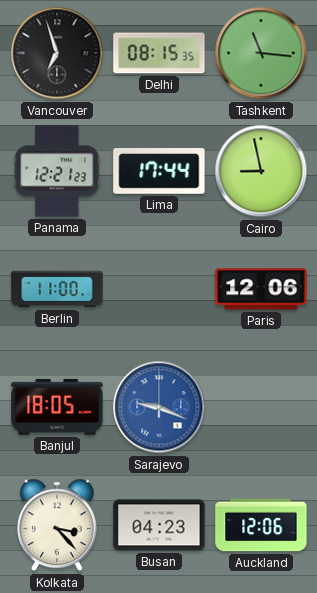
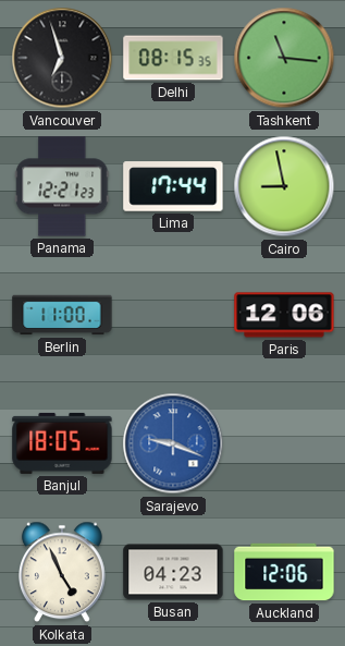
Kolkata: 3:23 -> 4:56 (62, 572)
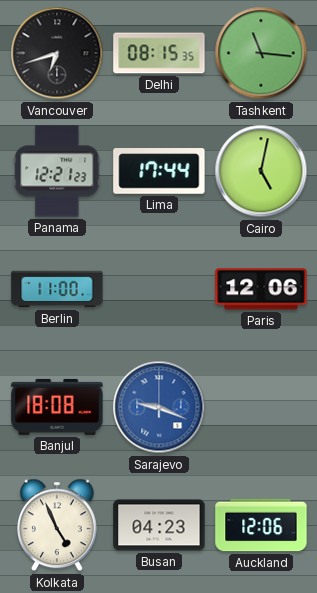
Vancouver: 6:57 -> 6:42 (57, 53)
Cairo: 8:58 -> 5:02 (261, 171)
Banjul: 18:05 -> 18:08 (57, 407)
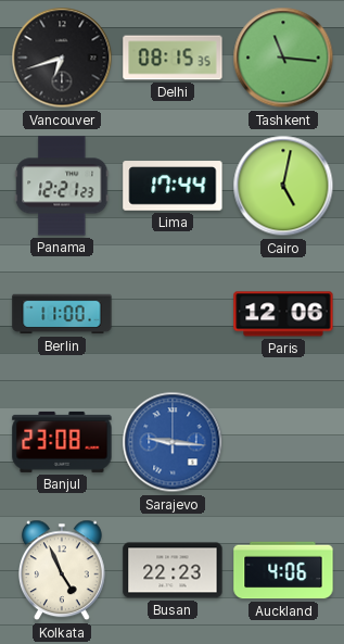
Banjul: 18:08 -> 23:08 (62, 442)
Sarajevo: 9:19 -> 9:16 (173, 442)
Busan: 04:23 -> 22:23 (173, 570)
Auckland: 12:06 -> 4:06 (283, 570)
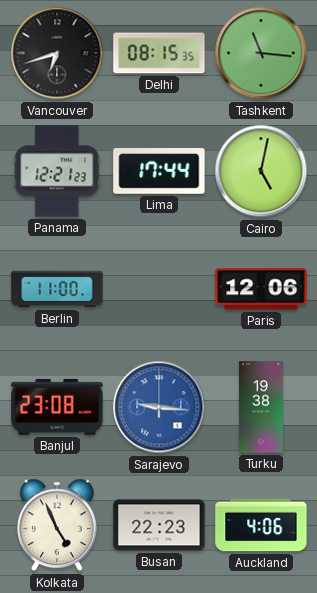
Turku: none -> 19:38 (262, 407)
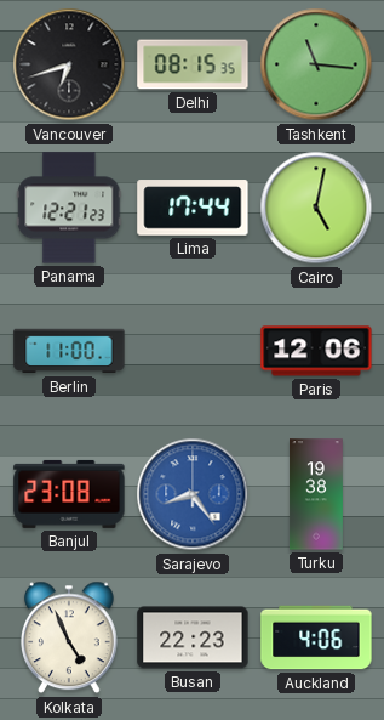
Sarajevo: 9:16 -> 8:24 (193, 494)
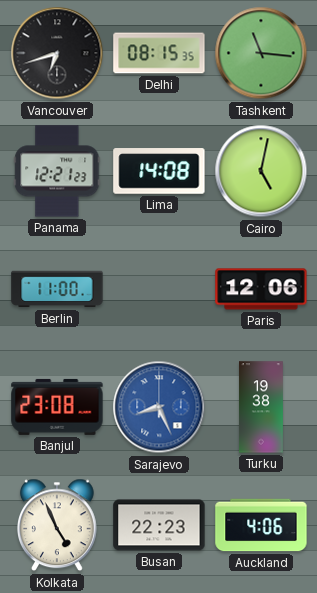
Lima: 17:44 -> 14:08 (159, 171)
Sarajevo: 8:24 -> 8:26 (159, 407)
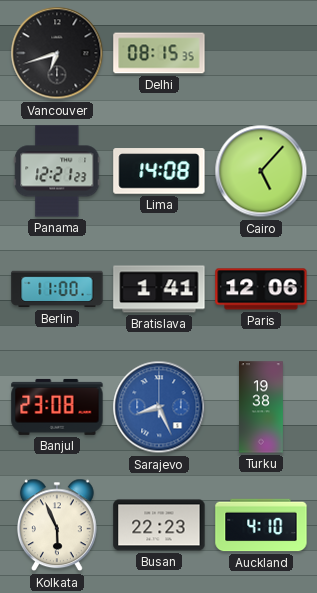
Tashkent: 11:16 -> none (261, 53)
Cairo: 5:02 -> 5:07 (261, 171)
Bratislava: none -> 1:41 (159, 289)
Kolkata: 4:56 -> 5:56 (57, 525)
Auckland: 4:06 -> 4:10 (261, 525)
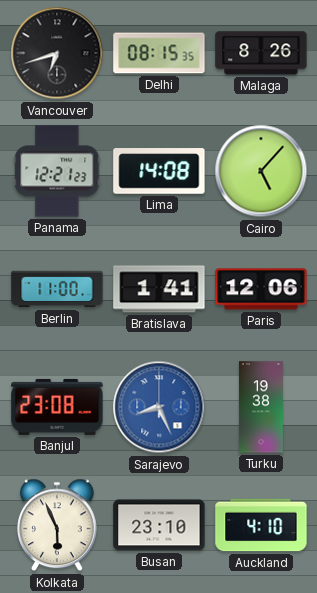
Malaga: none -> 8:26 (261, 53)
Busan: 22:23 -> 23:10 (159, 525)
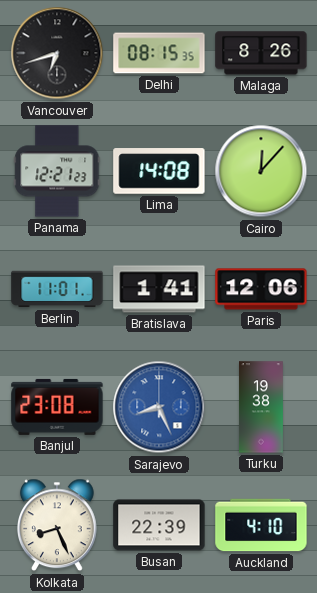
Cairo: 5:07 -> 12:07 (261, 171)
Berlin: 11:00 -> 11:01 (57, 289)
Kolkata: 5:56 -> 8:26 (57, 525)
Busan: 23:10 -> 22:39 (159, 525)
